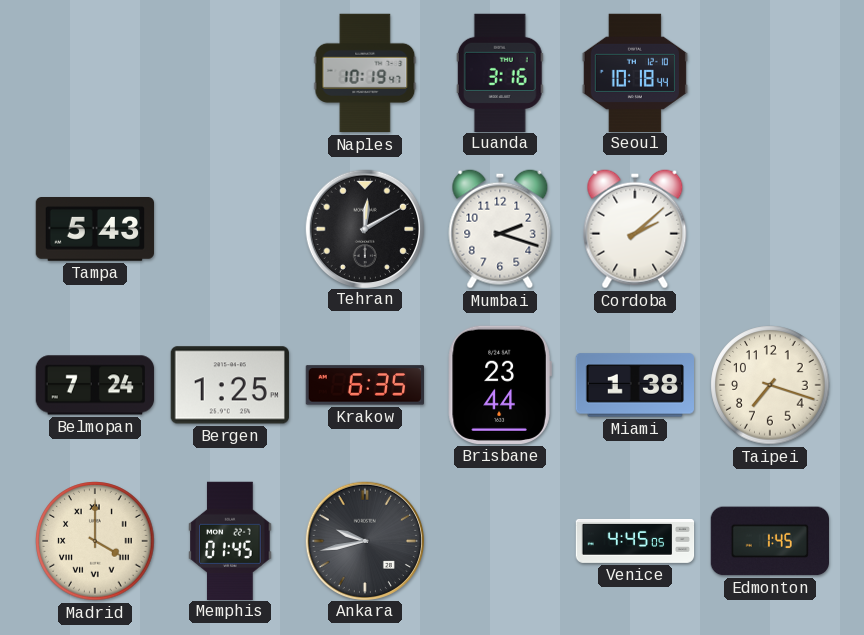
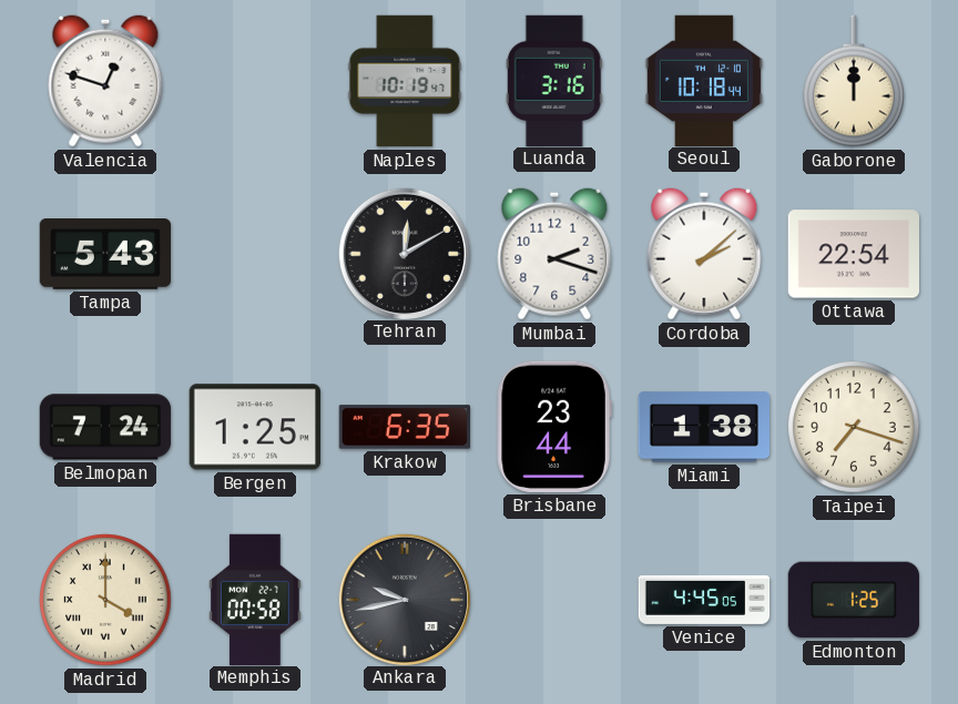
Valencia: none -> 12:48 (105, 81)
Gaborone: none -> 12:00 (854, 81)
Ottawa: none -> 22:54 (853, 254)
Memphis: 01:45 -> 00:58 (255, 599)
Edmonton: 1:45 -> 1:25 (853, 600)
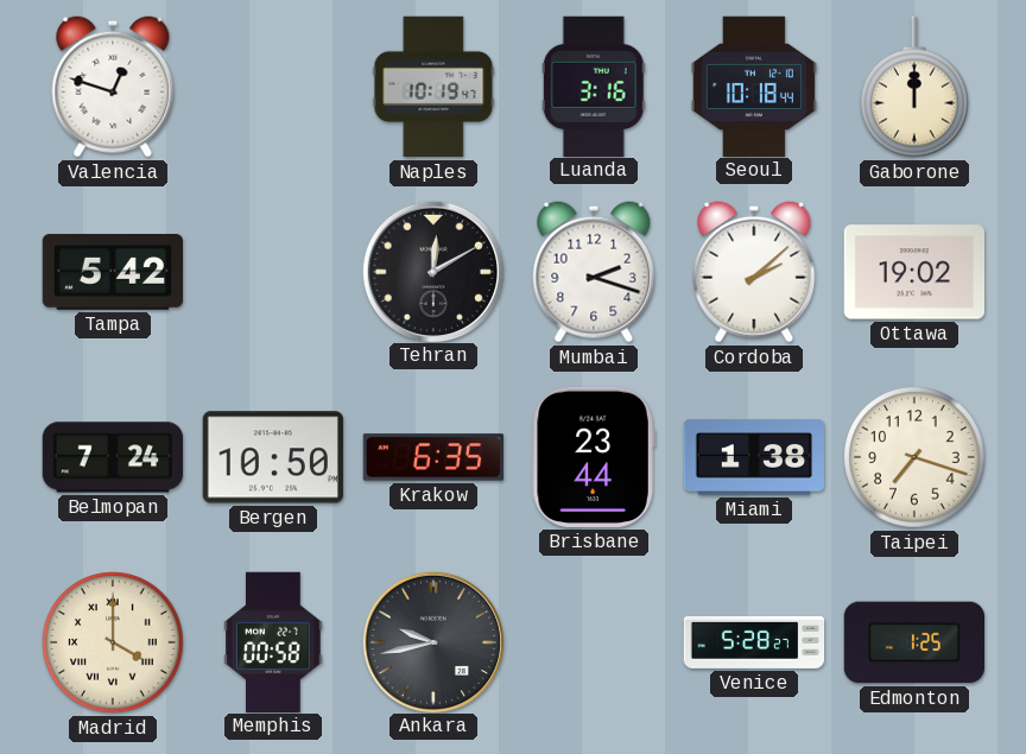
Tampa: 5:43 -> 5:42 (112, 273)
Ottawa: 22:54 -> 19:02 (913, 272)
Bergen: 1:25 -> 10:50 (273, 457)
Venice: 4:45 -> 5:28 (754, 642)
